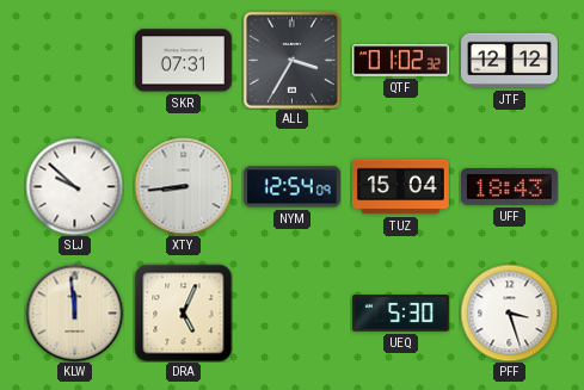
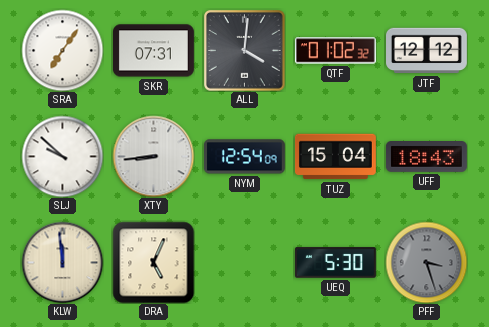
SRA: none -> 7:06 (62, 50)
ALL: 3:35 -> 4:01 (245, 51)
PFF dial: white -> grey (426, 262)
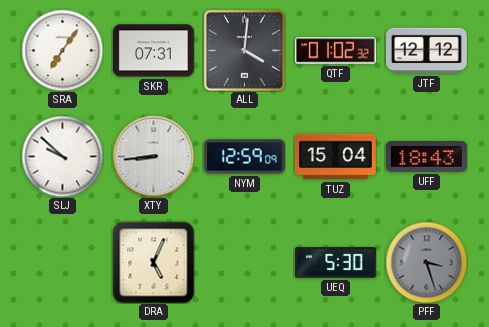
NYM: 12:54 -> 12:59 (244, 157)
KLW: 11:59 -> none (62, 262)
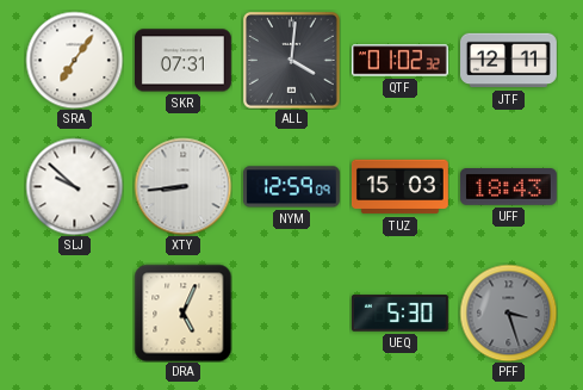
JTF: 12:12 -> 12:11 (509, 61)
TUZ: 15:04 -> 15:03 (399, 187)
